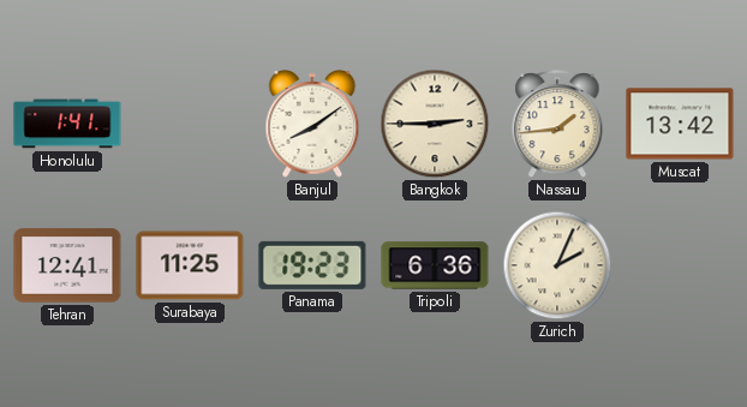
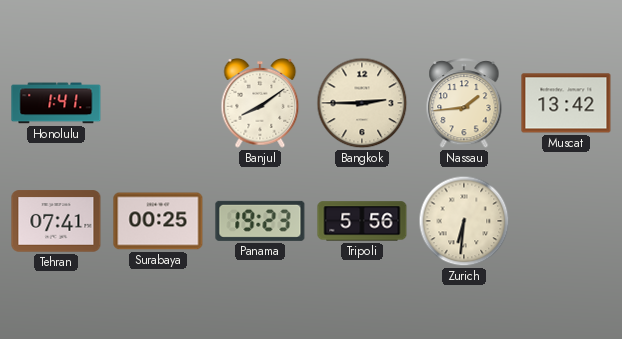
Tehran: 12:41 -> 07:41 (56, 221)
Surabaya: 11:25 -> 00:25 (158, 221)
Tripoli: 6:36 -> 5:56 (362, 221)
Zurich: 2:04 -> 6:31 (464, 221)
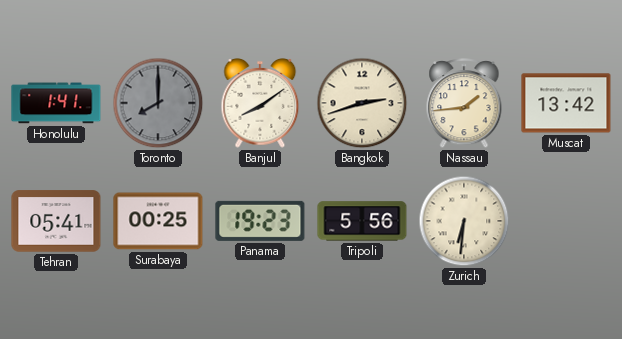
Toronto: none -> 8:00 (158, 103)
Bangkok: 2:45 -> 2:42 (362, 103)
Tehran: 07:41 -> 05:41 (56, 221)
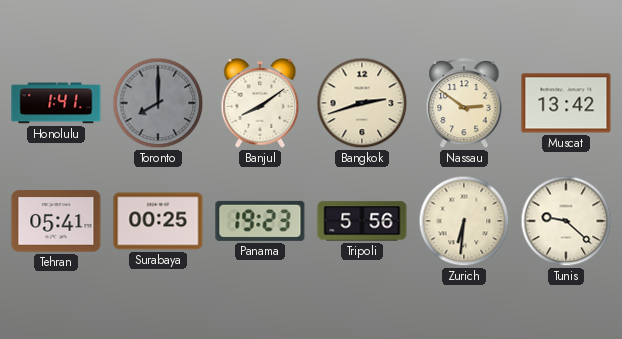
Nassau: 1:44 -> 2:51 (464, 104)
Tunis: none -> 9:22 (566, 221)
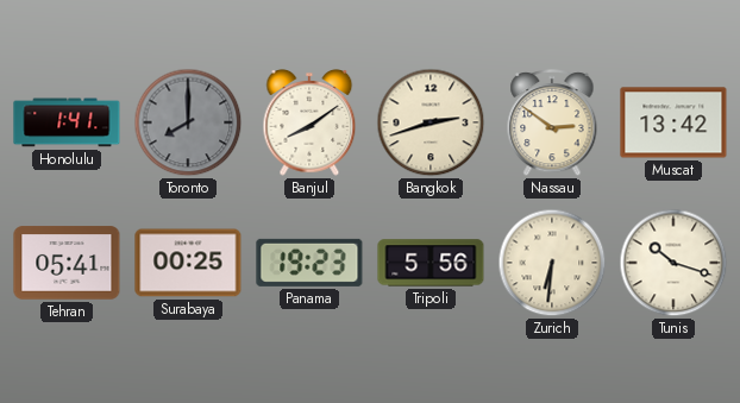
Tunis: 9:22 -> 10:18 (673, 263)
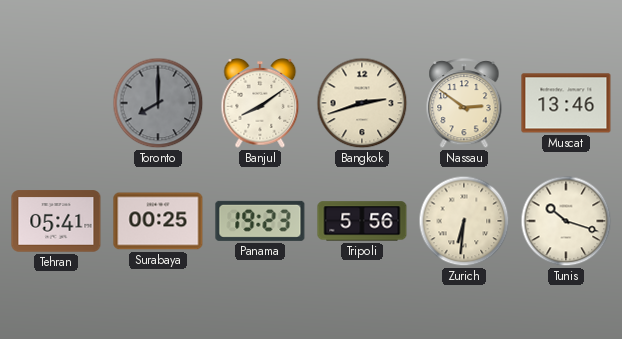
Honolulu: 1:41 -> none (67, 122)
Muscat: 13:42 -> 13:46 (566, 103)
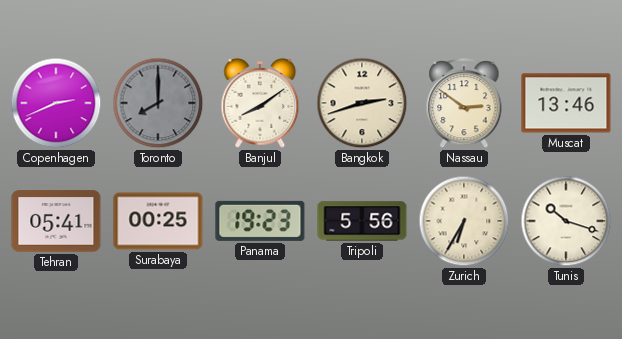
Copenhagen: none -> 2:41 (56, 103)
Zurich: 6:31 -> 6:35 (464, 221)
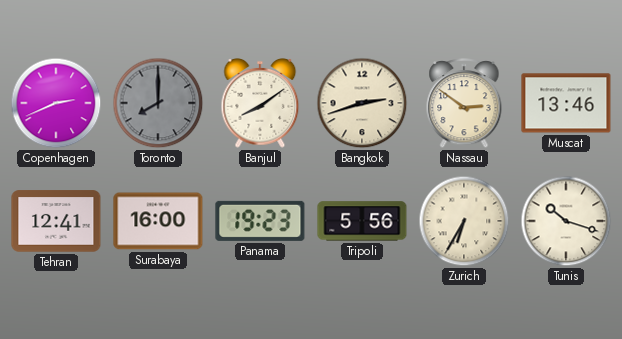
Tehran: 05:41 -> 12:41 (56, 221)
Surabaya: 00:25 -> 16:00 (158, 221)
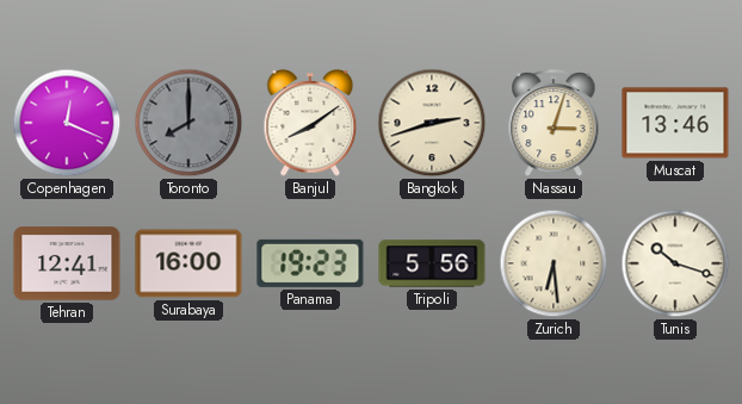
Copenhagen: 2:41 -> 12:19 (67, 123)
Nassau: 2:51 -> 3:03 (554, 124)
Zurich: 6:35 -> 6:29 (554, 263)
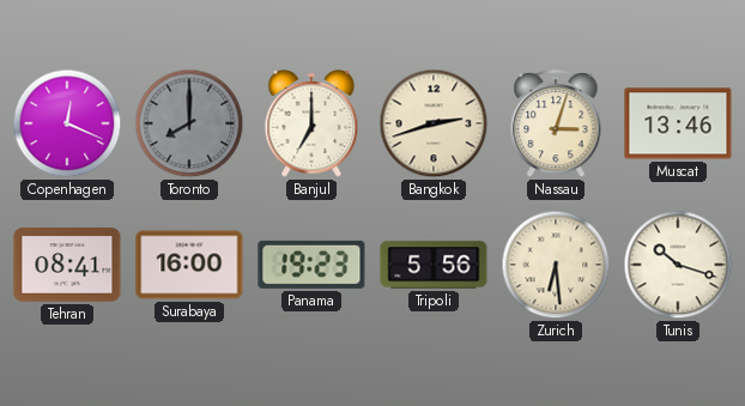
Banjul: 8:09 -> 7:00 (311, 125)
Tehran: 12:41 -> 08:41 (67, 265)
